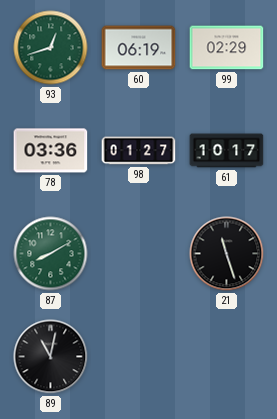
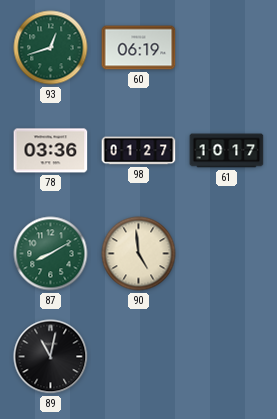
99: 02:29 -> none (227, 48)
90: none -> 4:59 (139, 254)
21: 11:27 -> none (227, 254)
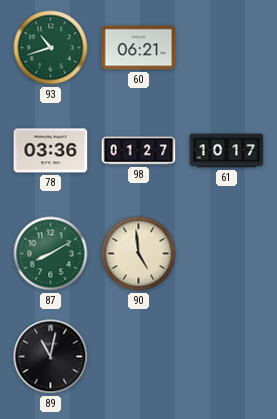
93: 12:42 -> 10:42 (51, 48)
60: 06:19 -> 06:21 (139, 48)
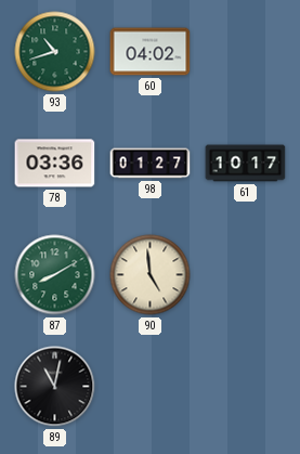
60: 06:21 -> 04:02 (151, 52)
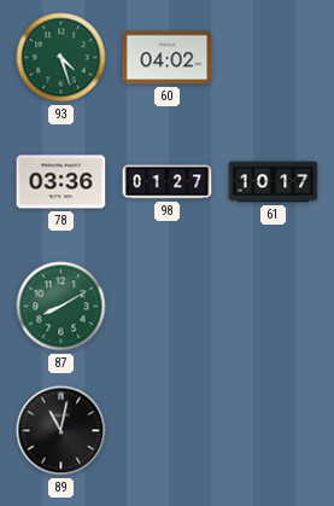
93: 10:42 -> 4:27 (61, 58)
90: 4:59 -> none (151, 275)
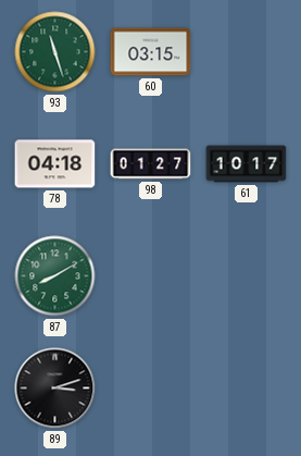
93: 4:27 -> 11:27 (55, 52)
60: 04:02 -> 03:15 (151, 52)
78: 03:36 -> 04:18 (55, 164)
89: 11:02 -> 3:12 (55, 389)
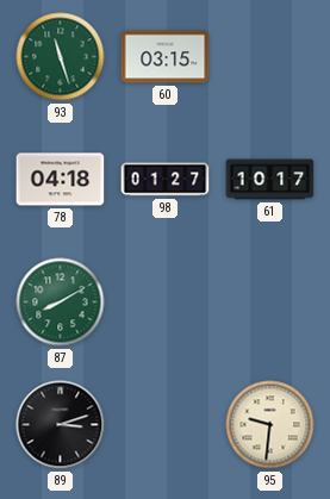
95: none -> 9:31 (270, 425)
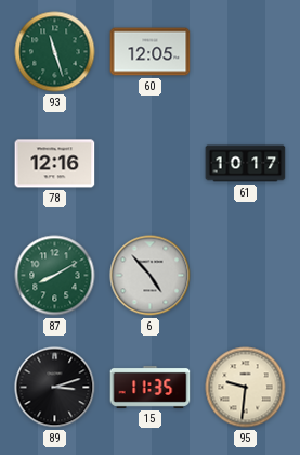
60: 03:15 -> 12:05 (151, 52)
78: 04:18 -> 12:16 (55, 164)
98: 01:27 -> none (166, 180)
6: none -> 4:53 (151, 276)
15: none -> 11:35 (151, 387)
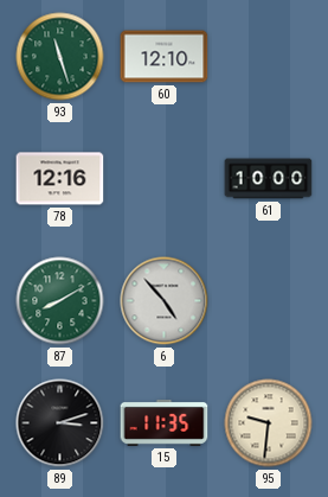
60: 12:05 -> 12:10 (165, 57)
61: 10:17 -> 10:00 (269, 179)
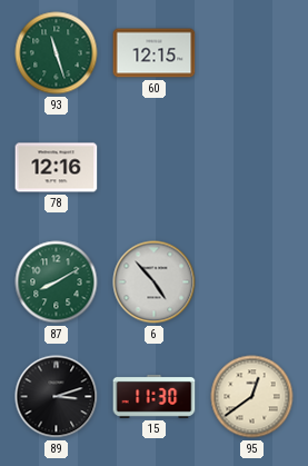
60: 12:10 -> 12:15 (155, 53)
61: 10:00 -> none (269, 179)
15: 11:35 -> 11:30 (155, 396)
95: 9:31 -> 12:39 (252, 397)
